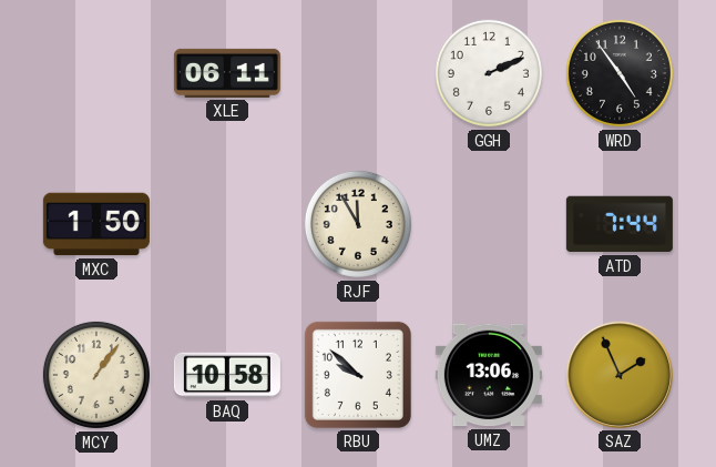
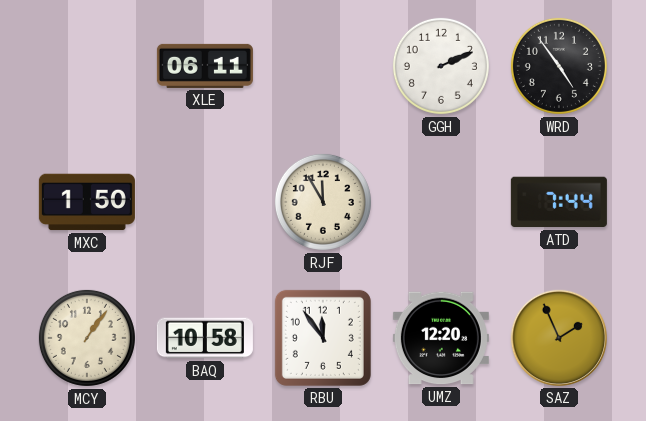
RBU: 9:52 -> 11:54 (323, 338)
UMZ: 13:06 -> 12:20 (441, 338)
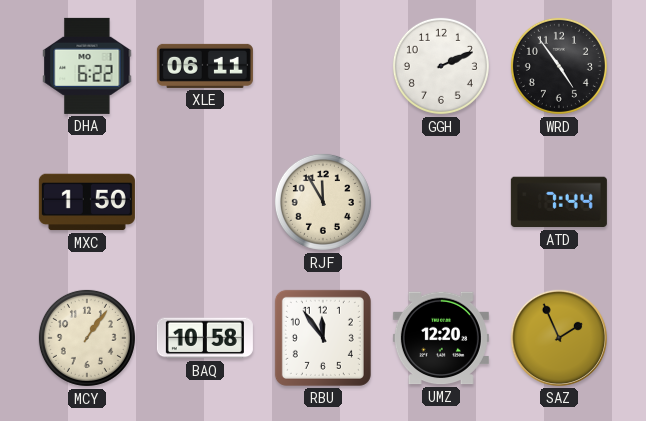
DHA: none -> 6:22 (87, 66)
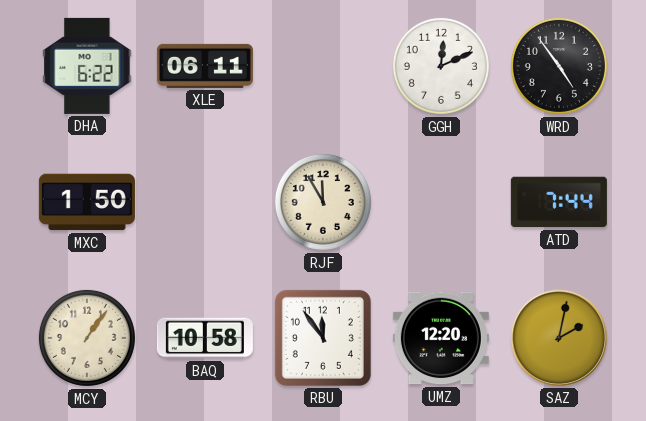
GGH: 2:11 -> 12:11 (441, 66)
SAZ: 1:56 -> 2:02 (559, 338)
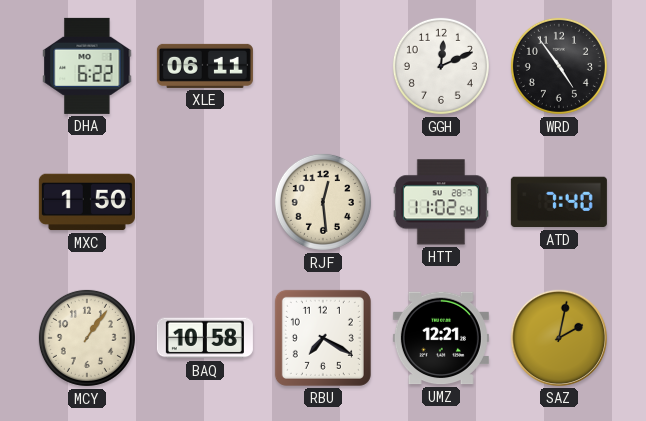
RJF: 11:55 -> 12:29 (323, 202)
HTT: none -> 11:02 (441, 202)
ATD: 7:44 -> 7:40 (559, 202)
RBU: 11:54 -> 7:20 (323, 338)
UMZ: 12:20 -> 12:21 (441, 338)
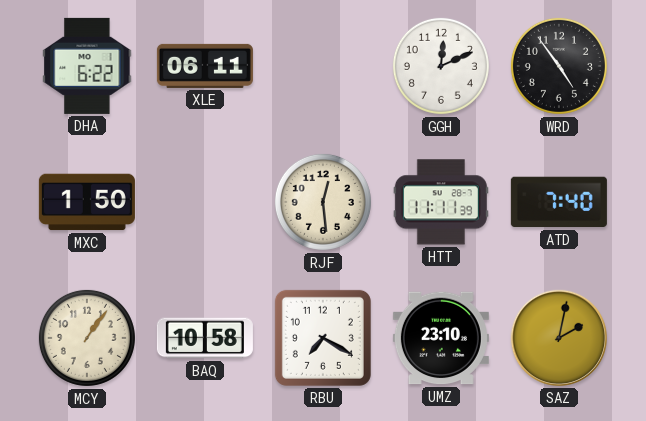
HTT: 11:02 -> 11:11 (441, 202)
UMZ: 12:21 -> 23:10 (441, 338)
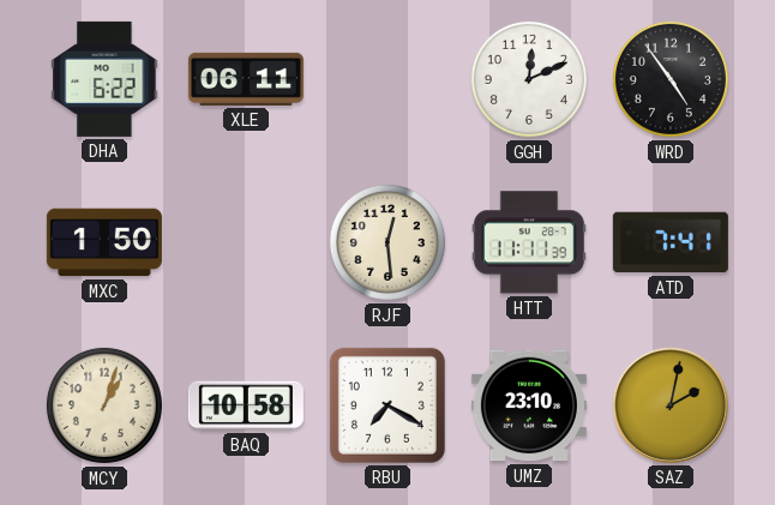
ATD: 7:40 -> 7:41 (671, 242)
MCY: 1:06 -> 1:03 (104, 405)
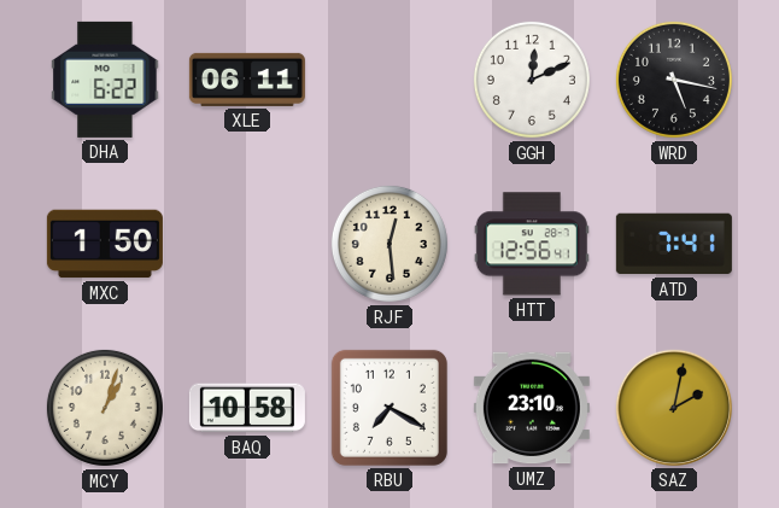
WRD: 4:54 -> 5:17 (674, 80)
HTT: 11:11 -> 12:56 (532, 244)
